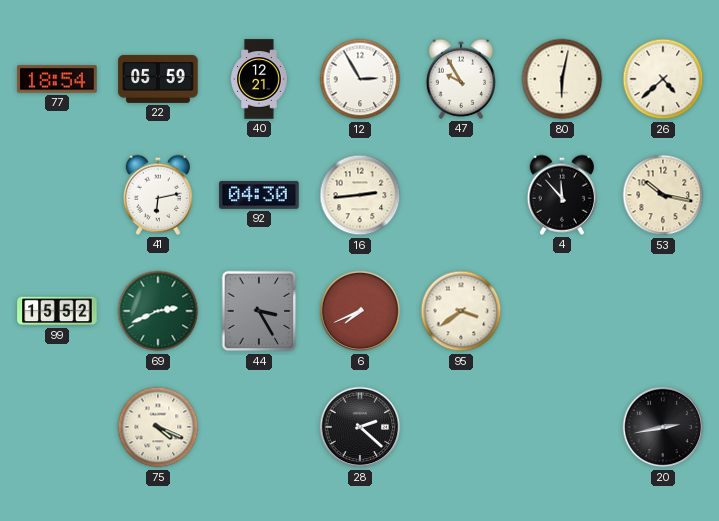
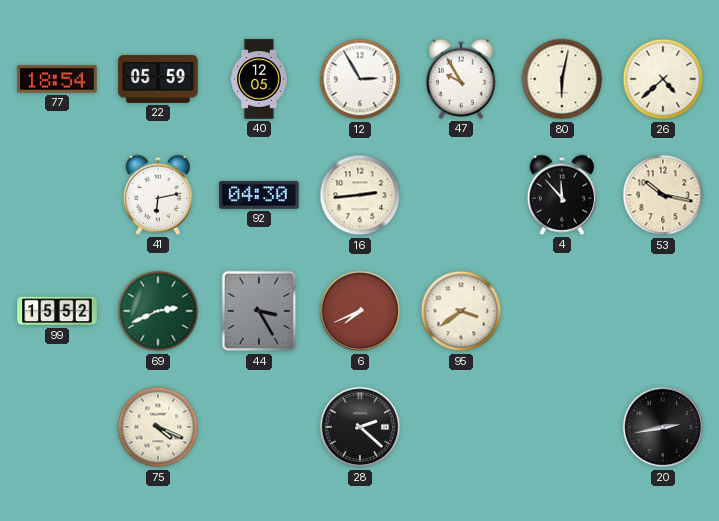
40: 12:21 -> 12:05 (259, 79)
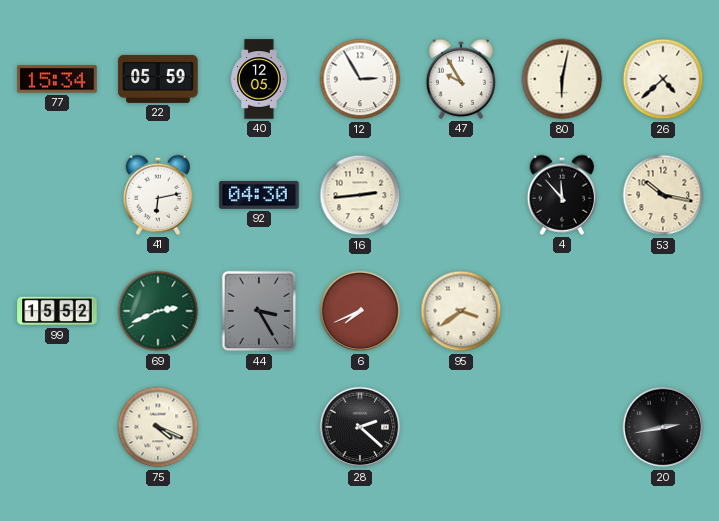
77: 18:54 -> 15:34 (57, 79)
